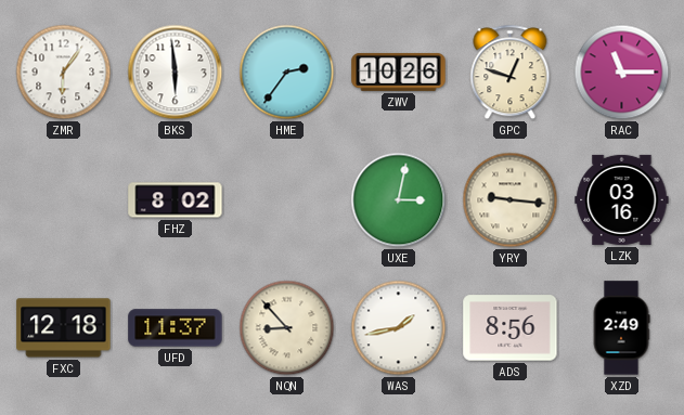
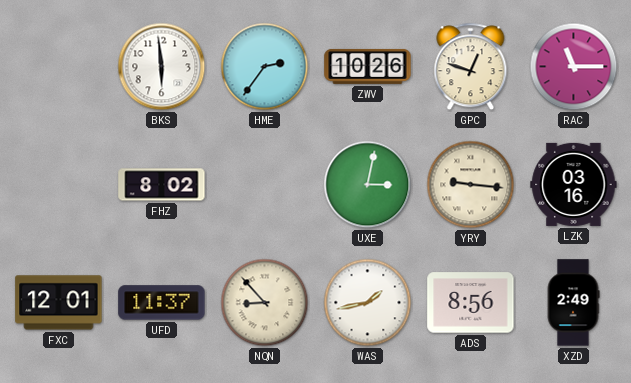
ZMR: 6:06 -> none (64, 73)
FXC: 12:18 -> 12:01 (59, 303)
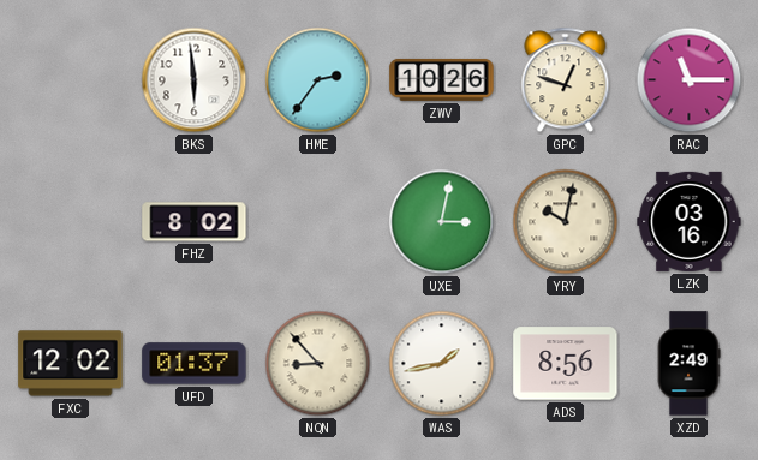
YRY: 9:16 -> 10:02 (566, 222)
FXC: 12:01 -> 12:02 (71, 364)
UFD: 11:37 -> 01:37 (195, 364)
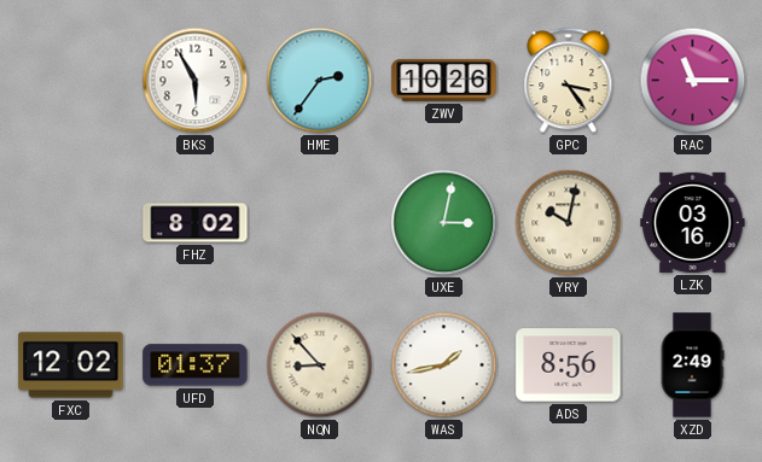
BKS: 5:59 -> 5:55 (196, 81)
GPC: 12:48 -> 3:24 (569, 81)
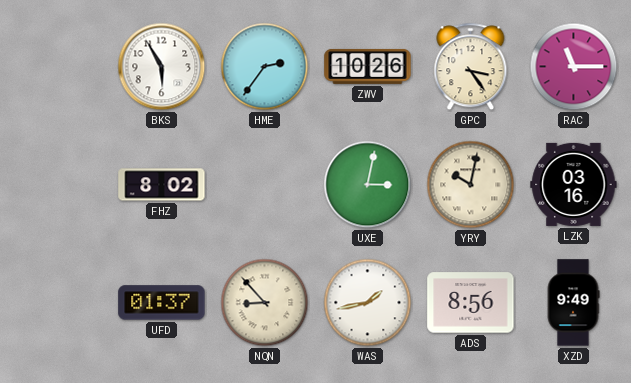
FXC: 12:02 -> none (71, 365)
XZD: 2:49 -> 9:49 (573, 303)
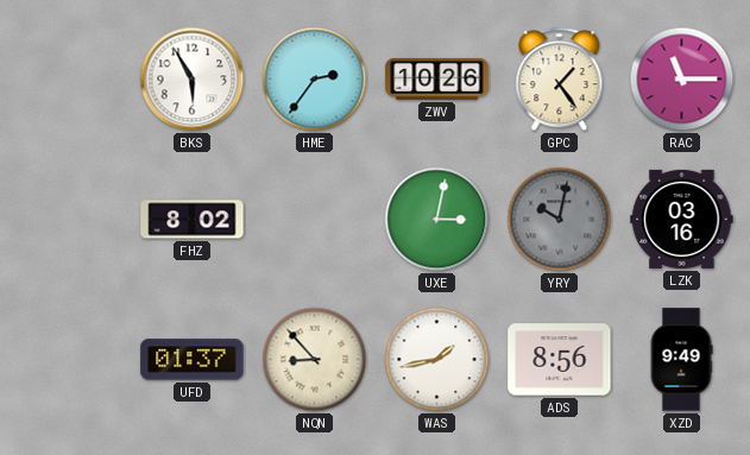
GPC: 3:24 -> 1:24 (560, 80)
YRY dial: cream -> grey (560, 220)
